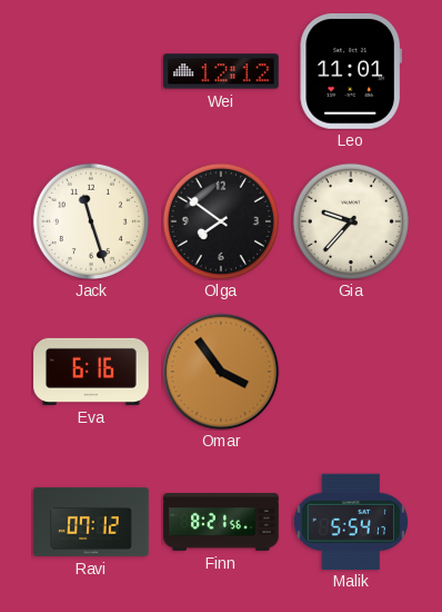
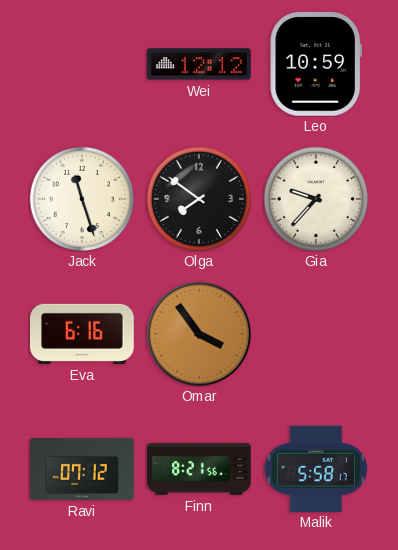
Leo: 11:01 -> 10:59 (315, 65)
Malik: 5:54 -> 5:58 (315, 468)
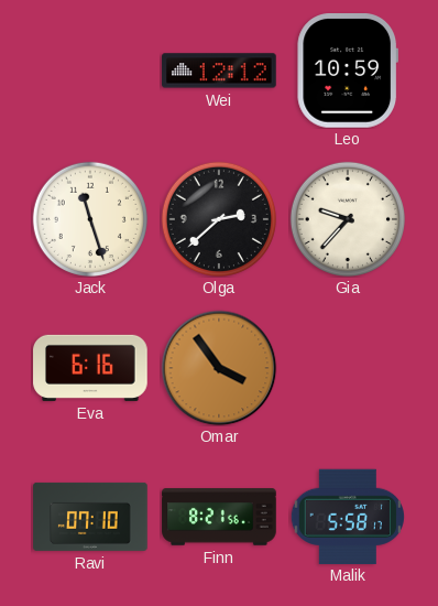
Olga: 7:51 -> 2:38 (219, 219)
Ravi: 07:12 -> 07:10 (90, 517)
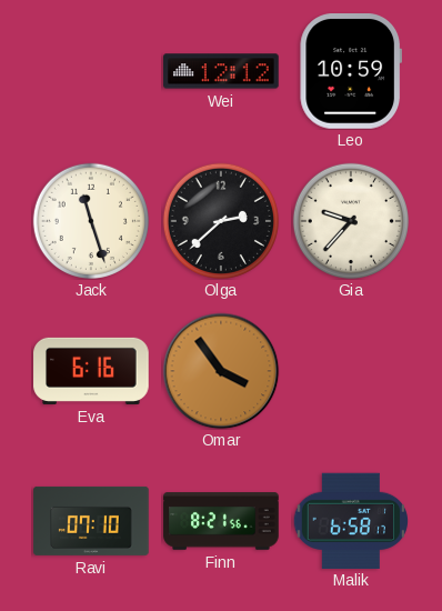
Malik: 5:58 -> 6:58 (350, 520)
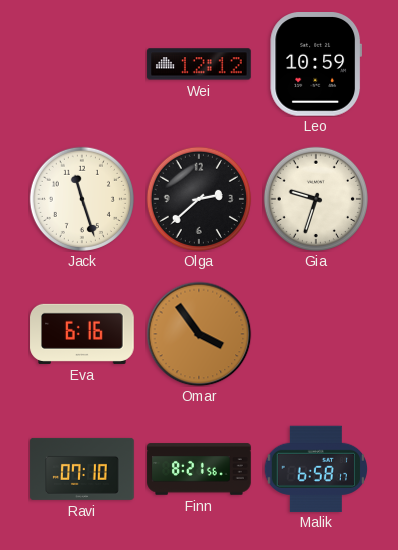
Gia: 9:37 -> 9:33 (316, 199)
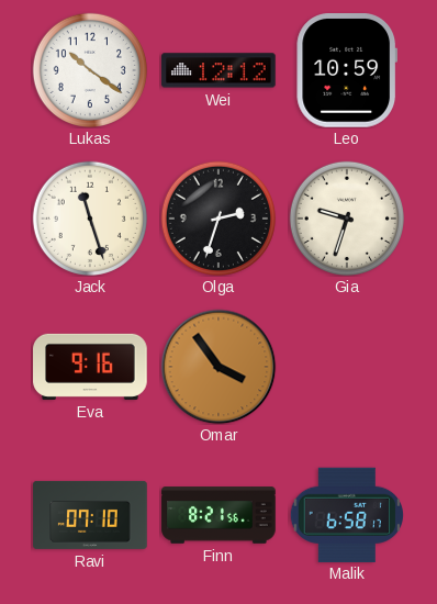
Lukas: none -> 10:21 (90, 70)
Olga: 2:38 -> 2:33 (218, 219)
Eva: 6:16 -> 9:16 (90, 367)
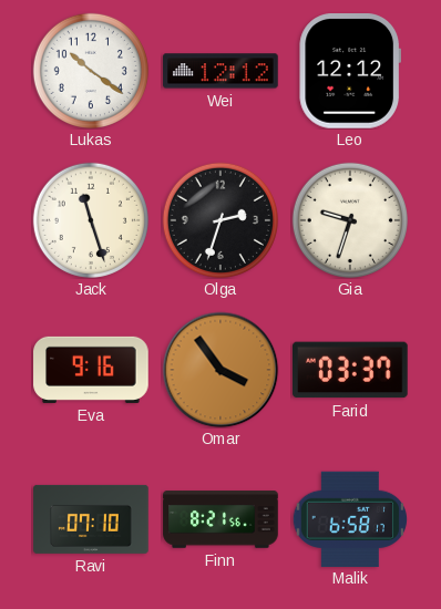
Leo: 10:59 -> 12:12 (349, 72)
Farid: none -> 03:37 (351, 370)
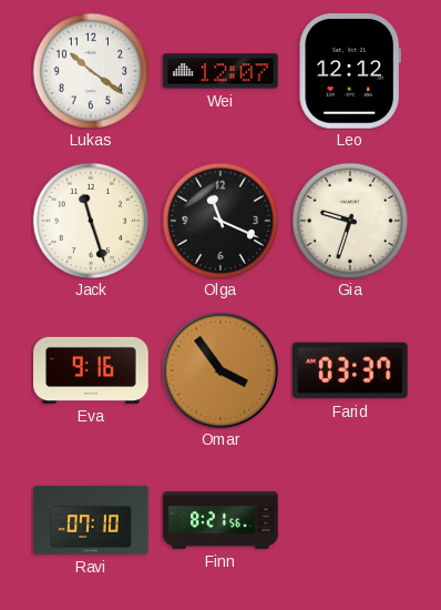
Wei: 12:12 -> 12:07 (221, 71)
Olga: 2:33 -> 11:19 (221, 221)
Malik: 6:58 -> none (349, 518)
